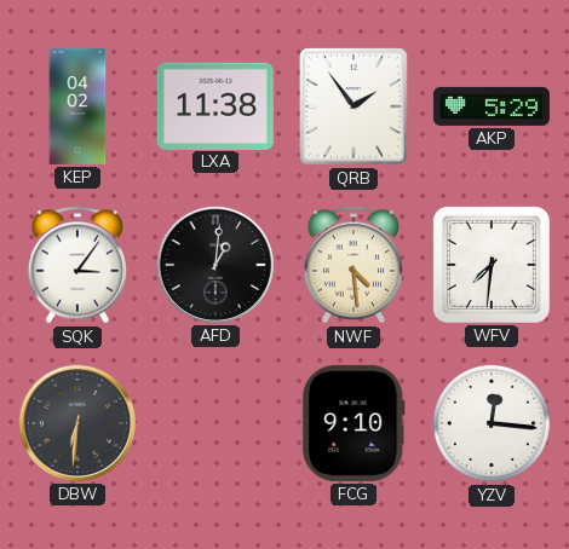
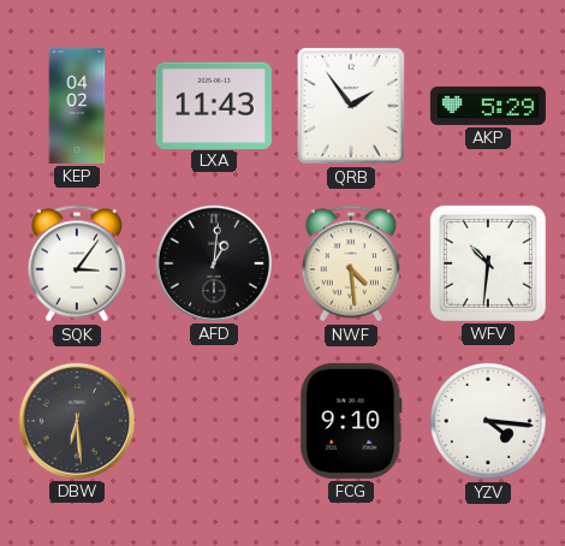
LXA: 11:38 -> 11:43 (214, 105)
WFV: 7:31 -> 10:31 (488, 263)
DBW: 6:31 -> 6:29 (77, 421)
YZV: 12:16 -> 4:16 (488, 421)
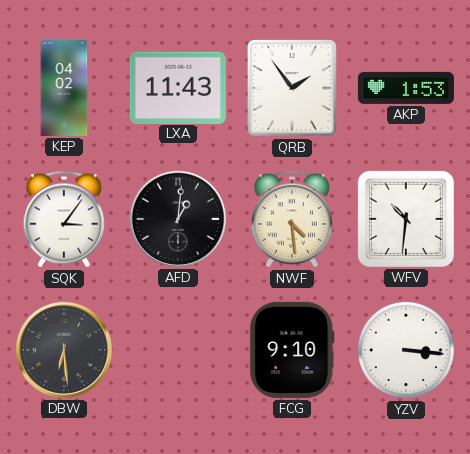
AKP: 5:29 -> 1:53 (406, 88)
YZV: 4:16 -> 3:16 (406, 350)
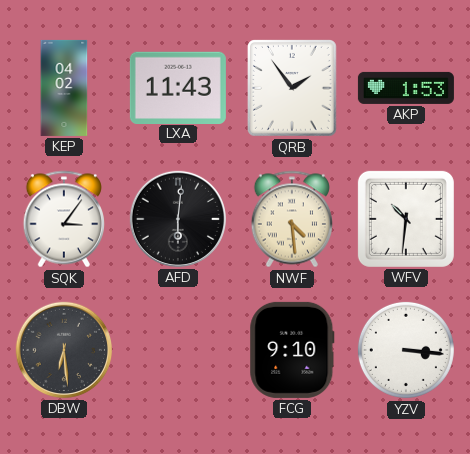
AFD: 1:01 -> 6:01 (178, 219)
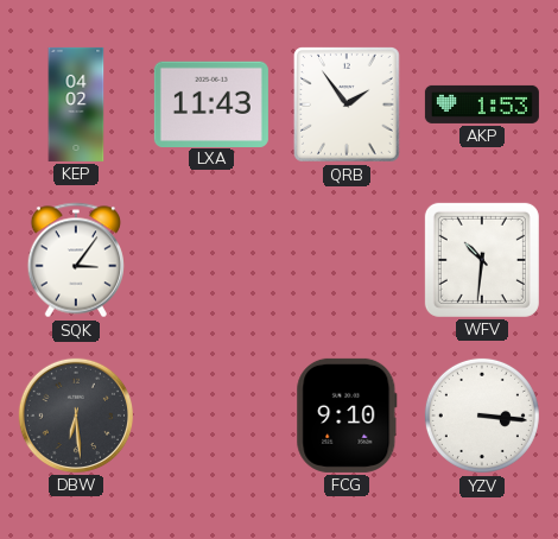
AFD: 6:01 -> none (178, 219)
NWF: 4:29 -> none (292, 219)
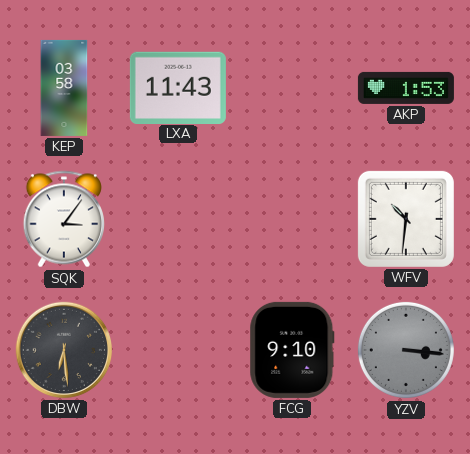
KEP: 04:02 -> 03:58 (64, 88)
QRB: 1:54 -> none (348, 106)
YZV dial: white -> grey (406, 350)
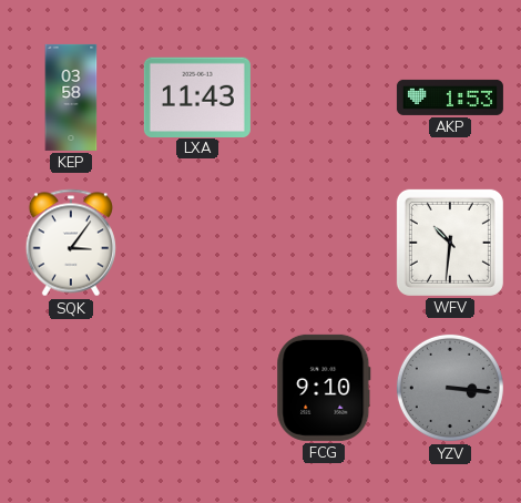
DBW: 6:29 -> none (64, 350)
